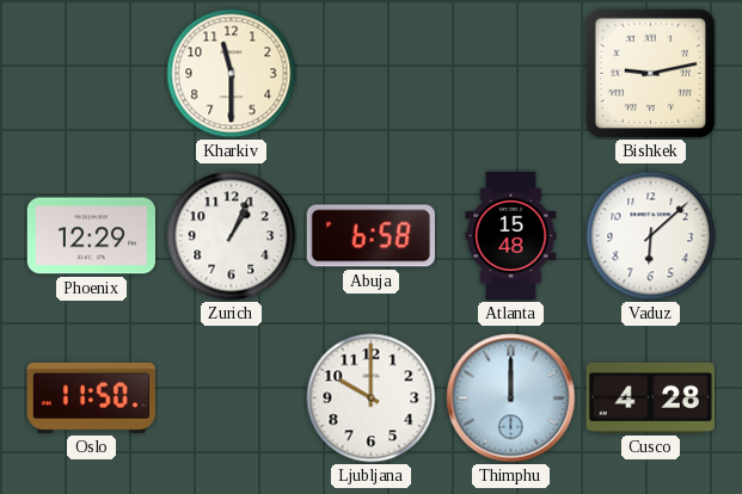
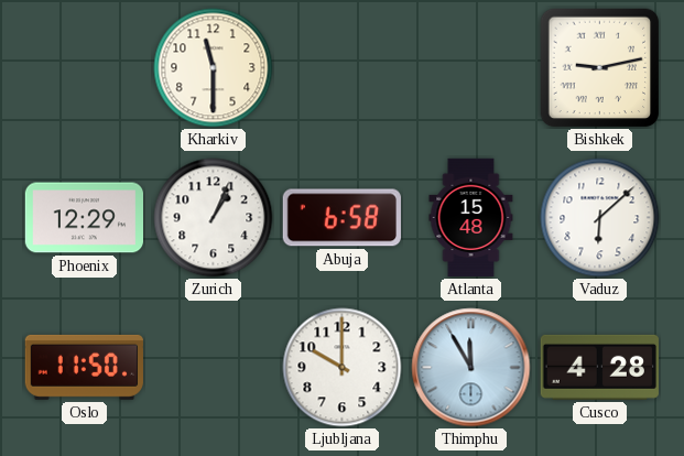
Thimphu: 12:00 -> 11:55 (471, 368)
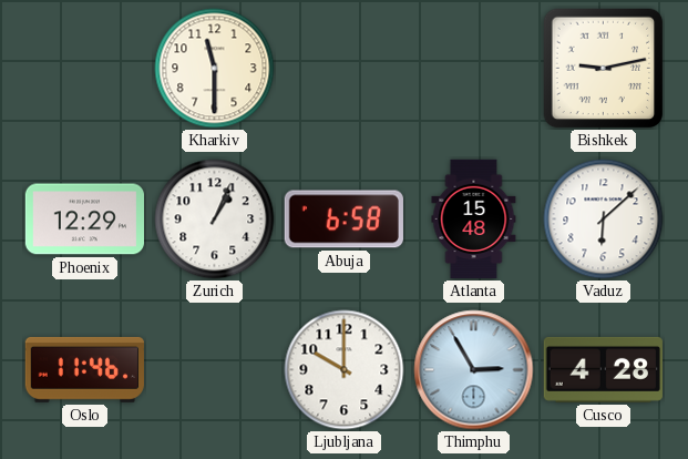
Oslo: 11:50 -> 11:46 (84, 369)
Thimphu: 11:55 -> 2:55 (474, 370)
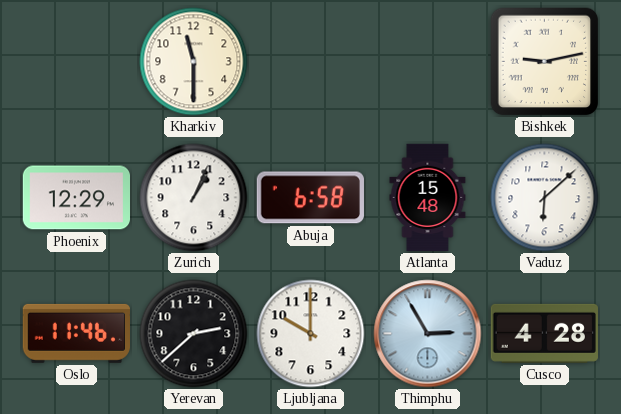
Yerevan: none -> 2:38 (194, 334)
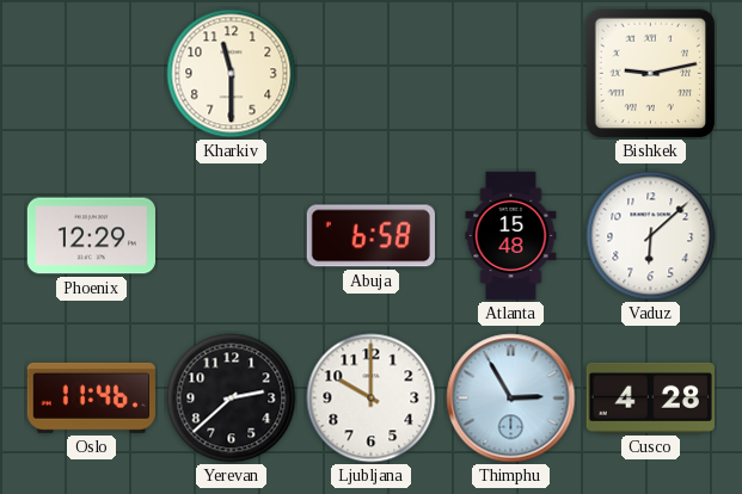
Zurich: 1:04 -> none (194, 198)
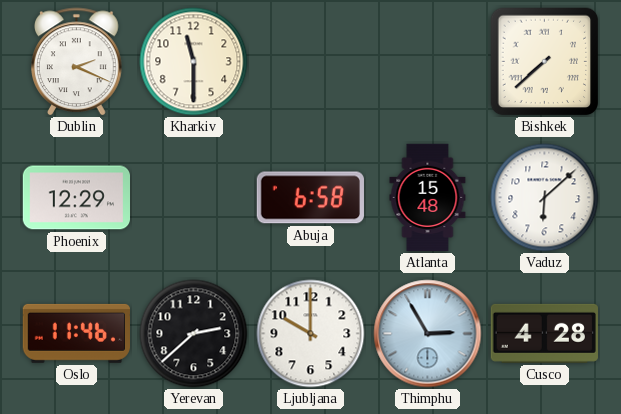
Dublin: none -> 2:19 (77, 61)
Bishkek: 9:13 -> 7:38 (545, 62)
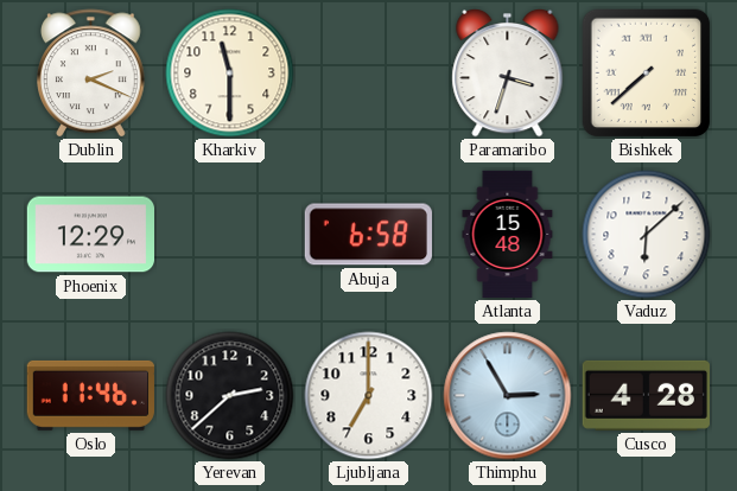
Paramaribo: none -> 3:33 (508, 72)
Ljubljana: 10:00 -> 7:00 (369, 396)
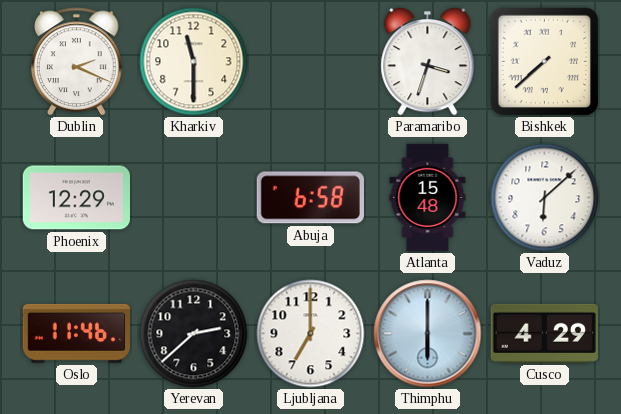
Thimphu: 2:55 -> 6:00 (428, 334)
Cusco: 4:28 -> 4:29 (544, 333)
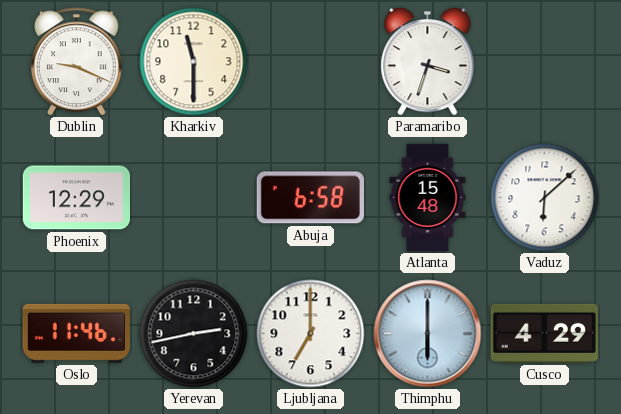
Dublin: 2:19 -> 9:19 (77, 61)
Bishkek: 7:38 -> none (545, 62)
Yerevan: 2:38 -> 2:43 (194, 334)
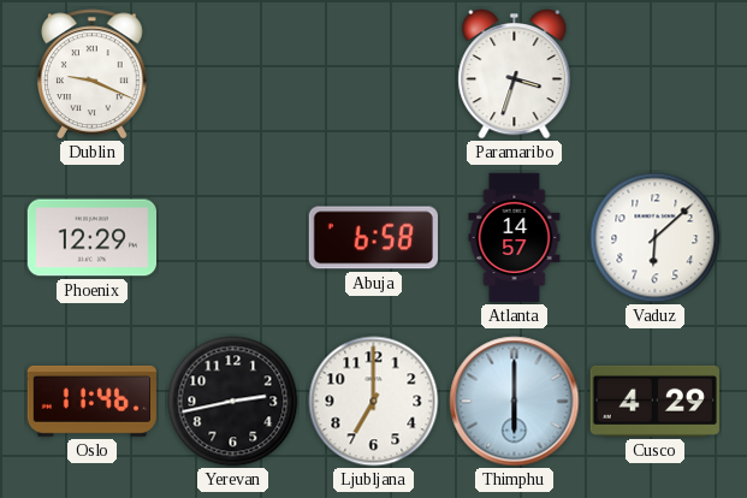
Kharkiv: 11:30 -> none (194, 62)
Atlanta: 15:48 -> 14:57 (515, 238)
